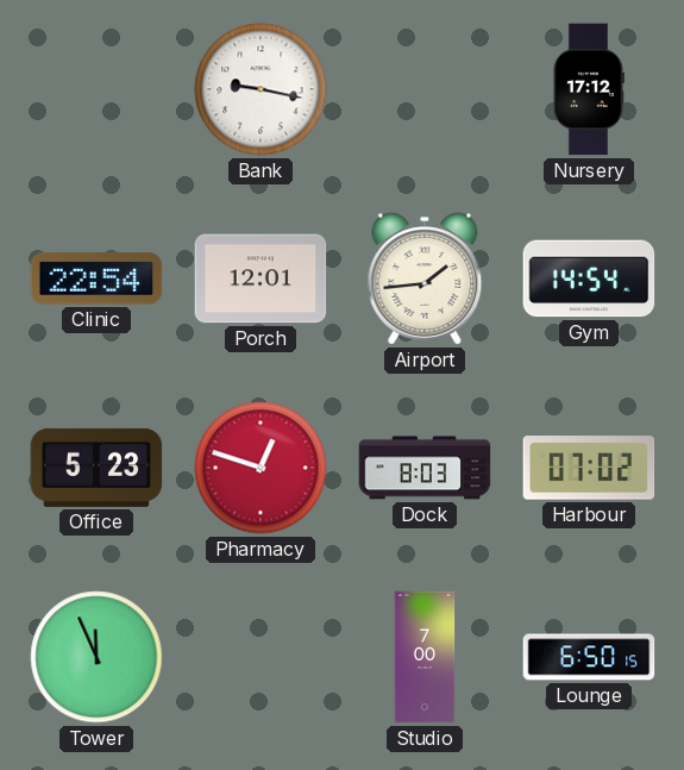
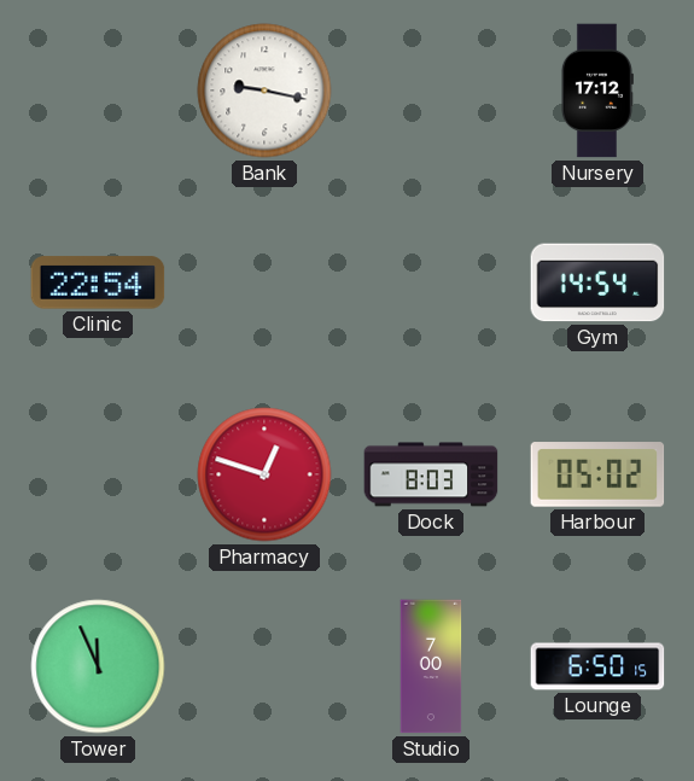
Porch: 12:01 -> none (261, 278)
Airport: 1:44 -> none (425, 278)
Office: 5:23 -> none (96, 468)
Harbour: 07:02 -> 05:02 (597, 474)
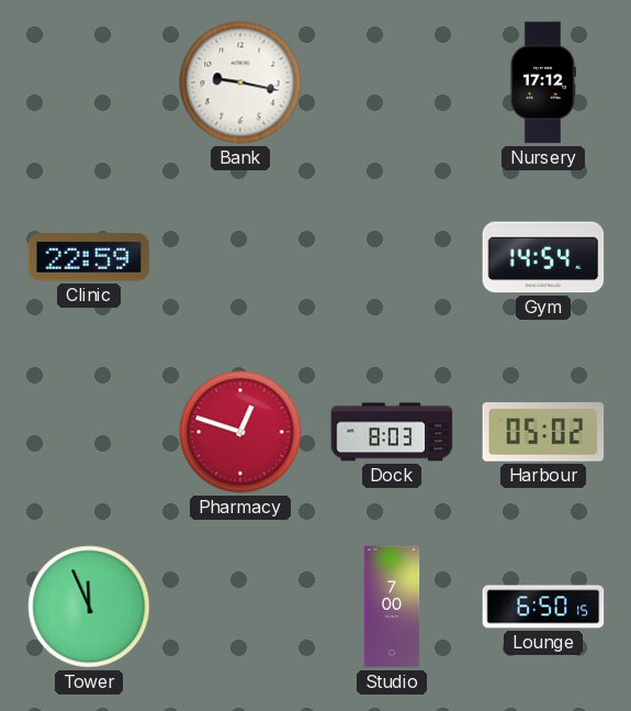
Clinic: 22:54 -> 22:59 (89, 257)
